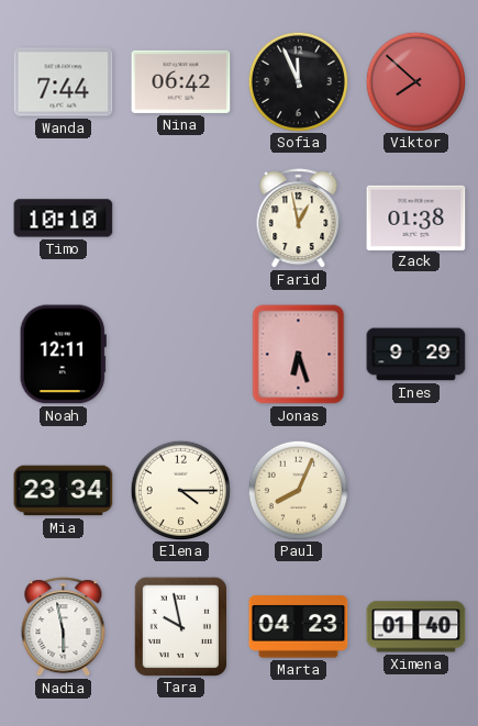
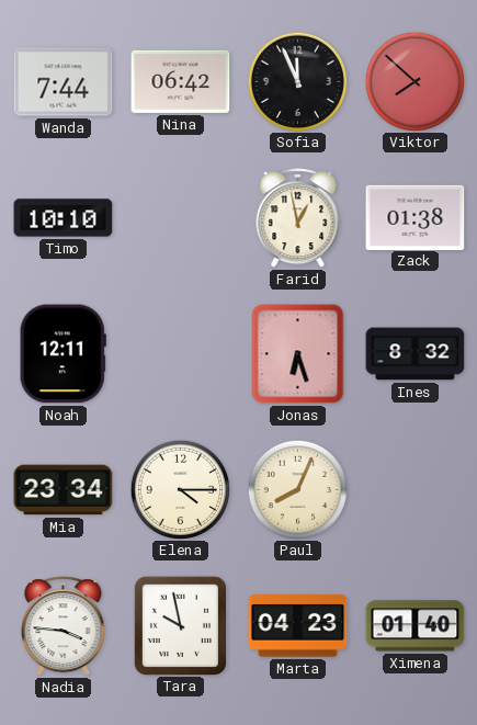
Ines: 9:29 -> 8:32 (416, 354)
Nadia: 5:58 -> 3:46 (64, 626)
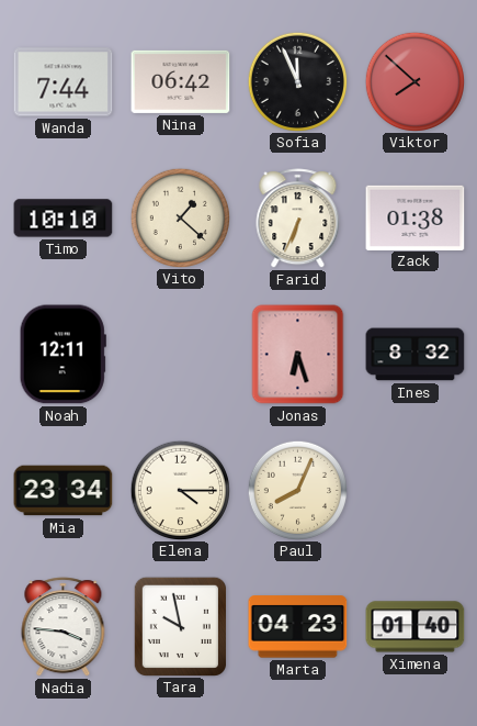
Vito: none -> 1:22 (180, 217)
Farid: 12:58 -> 6:34 (298, 219)
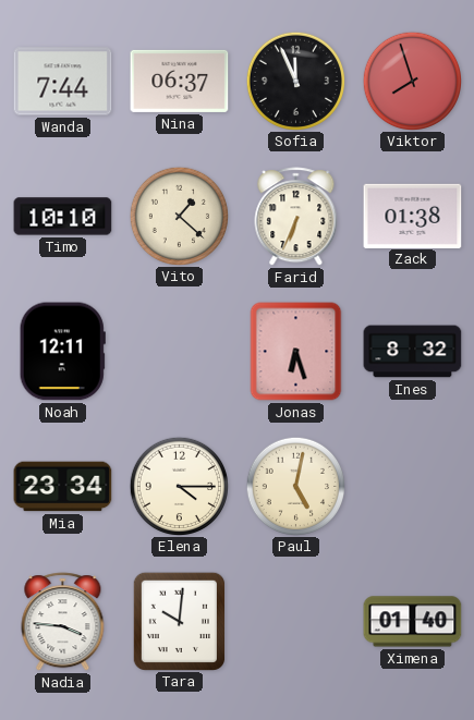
Nina: 06:42 -> 06:37 (180, 81)
Viktor: 7:52 -> 7:57 (412, 81)
Paul: 8:04 -> 5:02 (295, 486)
Tara: 9:58 -> 10:01 (179, 621)
Marta: 04:23 -> none (298, 627)
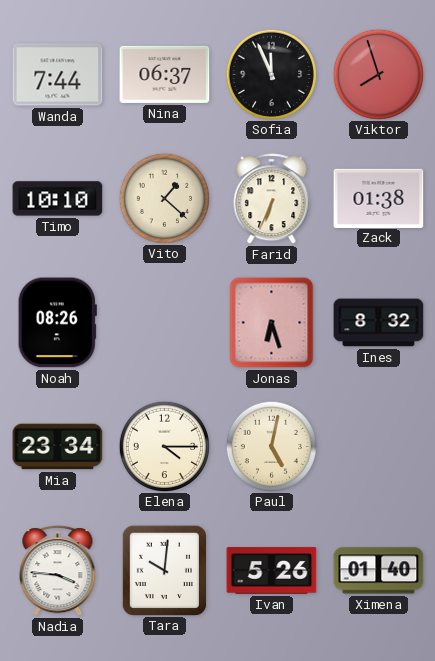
Noah: 12:11 -> 08:26 (57, 323)
Ivan: none -> 5:26 (272, 571)
